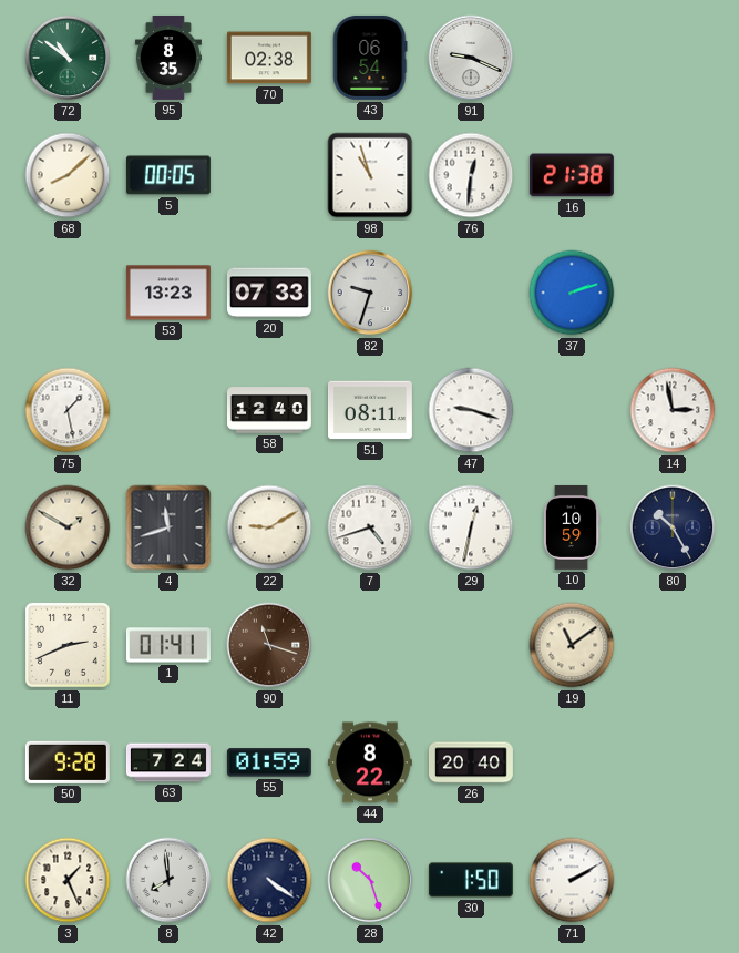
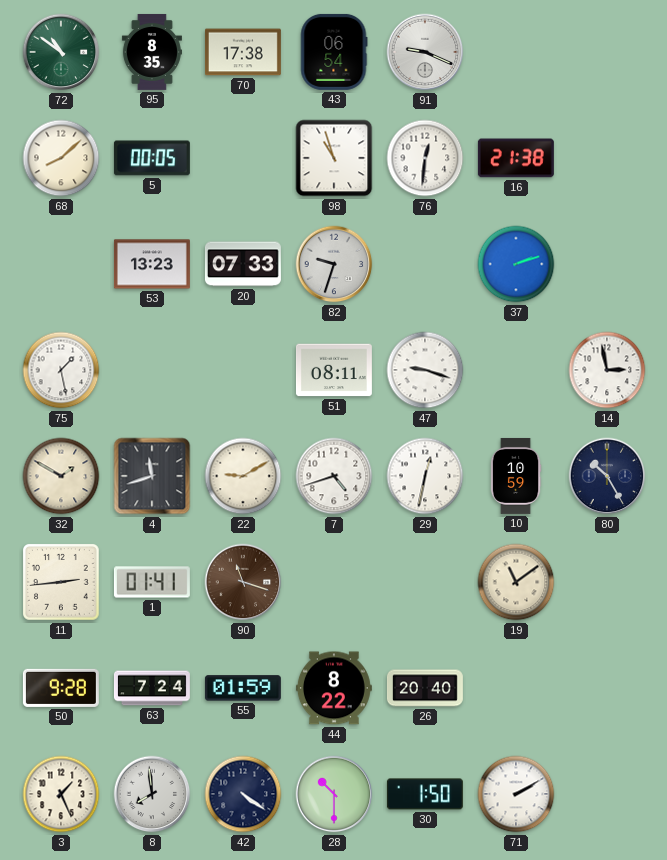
70: 02:38 -> 17:38 (243, 52)
58: 12:40 -> none (269, 410)
11: 2:41 -> 2:44 (62, 583)
28: 10:27 -> 10:30 (334, 794)
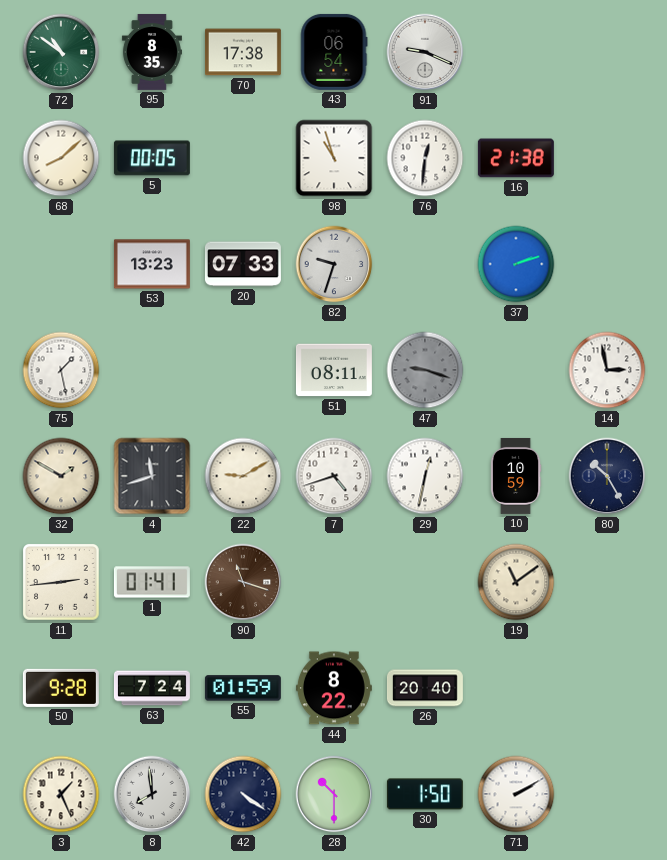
47 dial: white -> grey (425, 370)
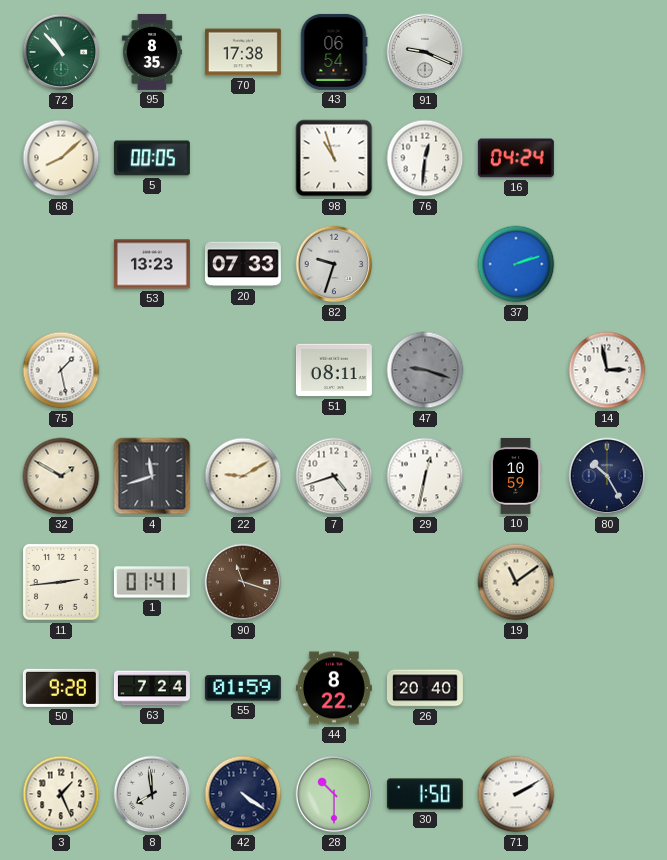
72: 10:51 -> 10:53 (61, 52)
16: 21:38 -> 04:24 (516, 158)
